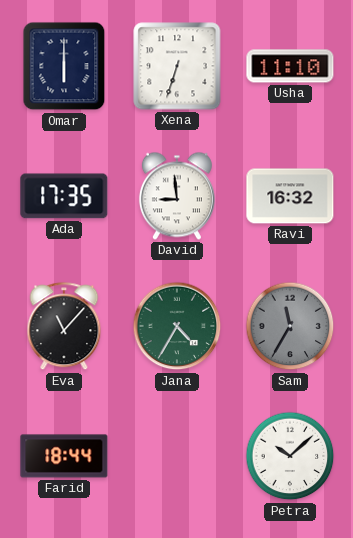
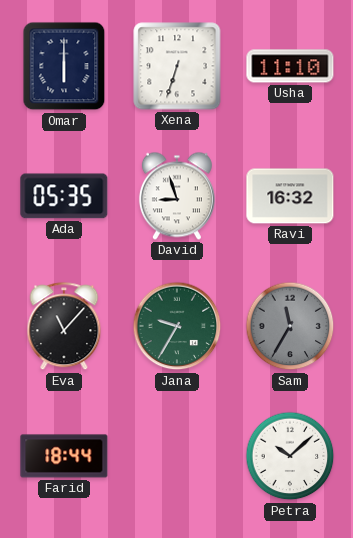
Ada: 17:35 -> 05:35 (64, 196)
David: 8:59 -> 8:57 (177, 196)
Jana: 4:35 -> 9:35 (177, 326)
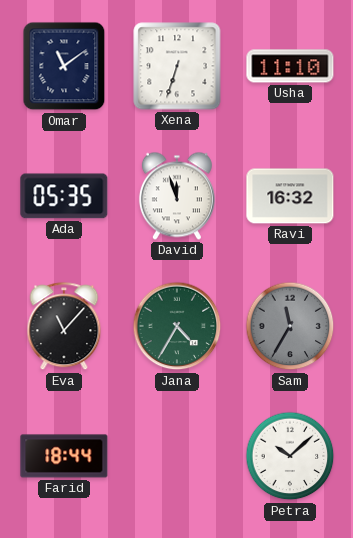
Omar: 6:00 -> 11:09 (64, 66)
David: 8:57 -> 11:57 (177, 196)
Jana: 9:35 -> 4:35 (177, 326)
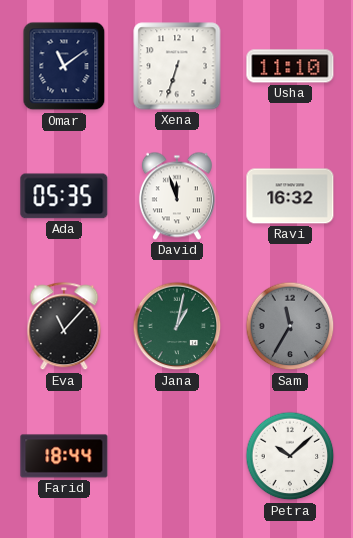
Jana: 4:35 -> 1:02 (177, 326)
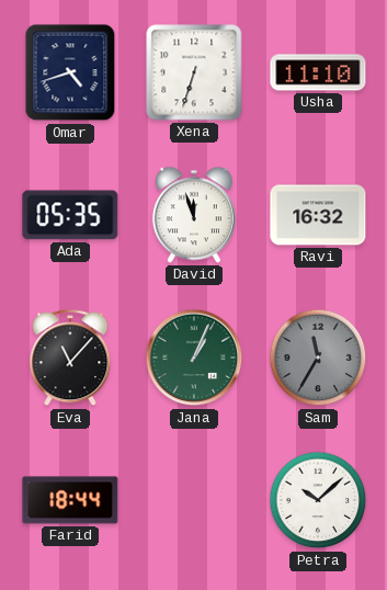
Omar: 11:09 -> 4:42 (70, 72)
Jana: 1:02 -> 1:04 (194, 358)
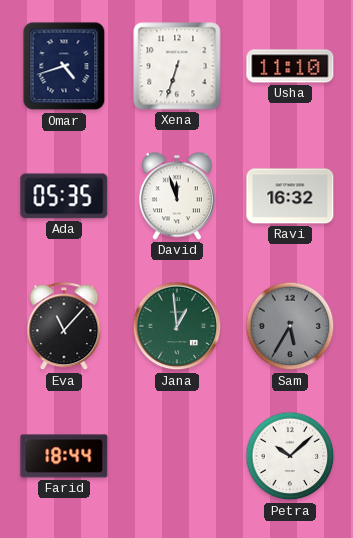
Jana: 1:04 -> 12:59 (177, 326)
Sam: 11:35 -> 5:35 (290, 326)
